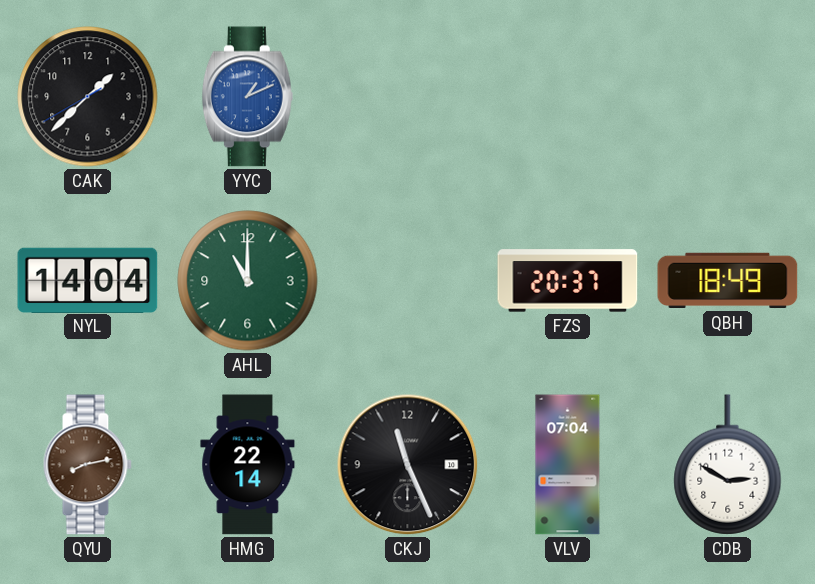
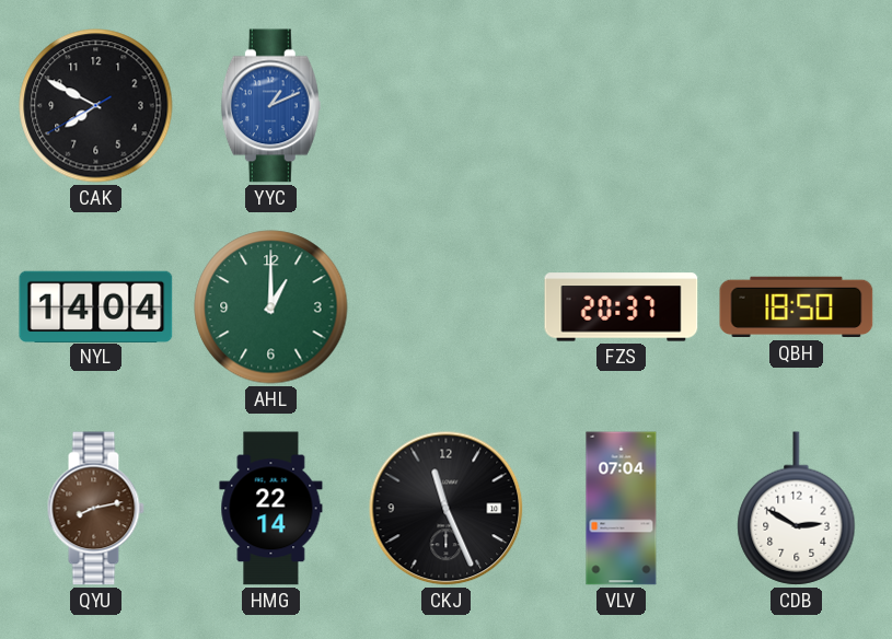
CAK: 1:37 -> 7:49 (96, 106)
AHL: 11:00 -> 1:00 (271, 307)
QBH: 18:49 -> 18:50 (797, 307)
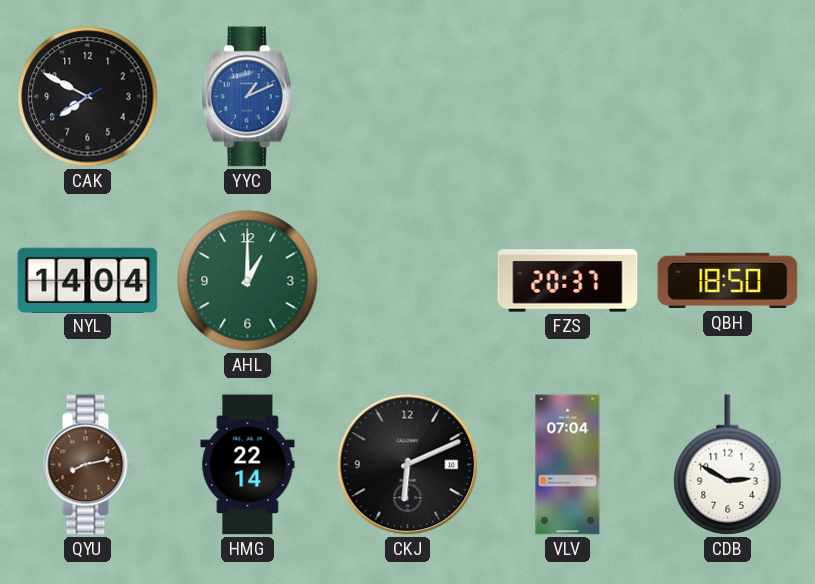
CKJ: 11:26 -> 6:11 (408, 465)
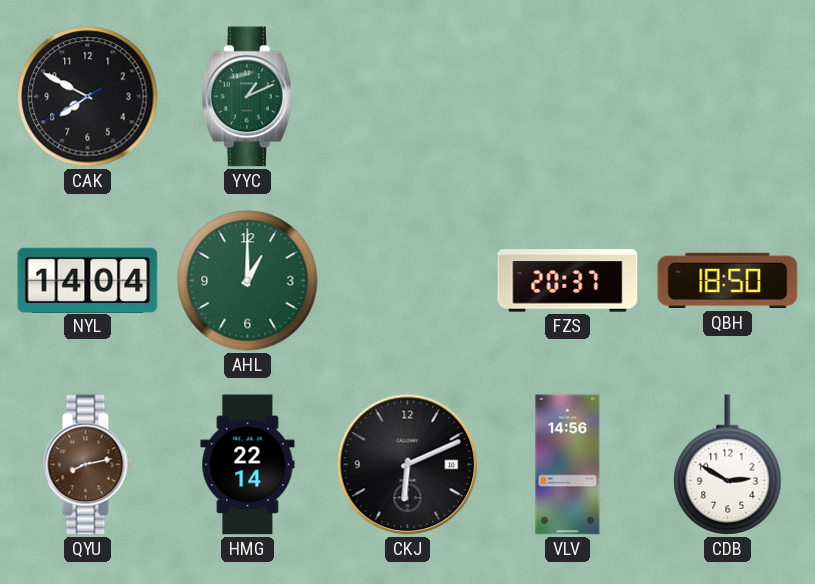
YYC dial: blue -> green (247, 97)
VLV: 07:04 -> 14:56 (568, 465)
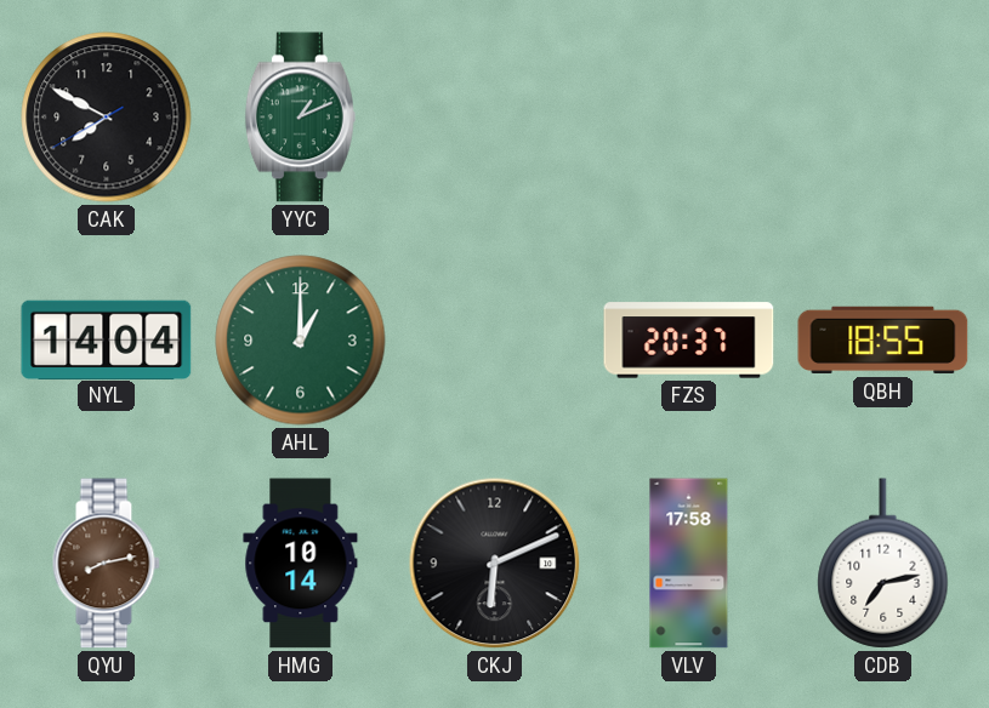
QBH: 18:50 -> 18:55 (883, 341)
HMG: 22:14 -> 10:14 (301, 564)
VLV: 14:56 -> 17:58 (689, 564)
CDB: 2:50 -> 7:13 (883, 564)
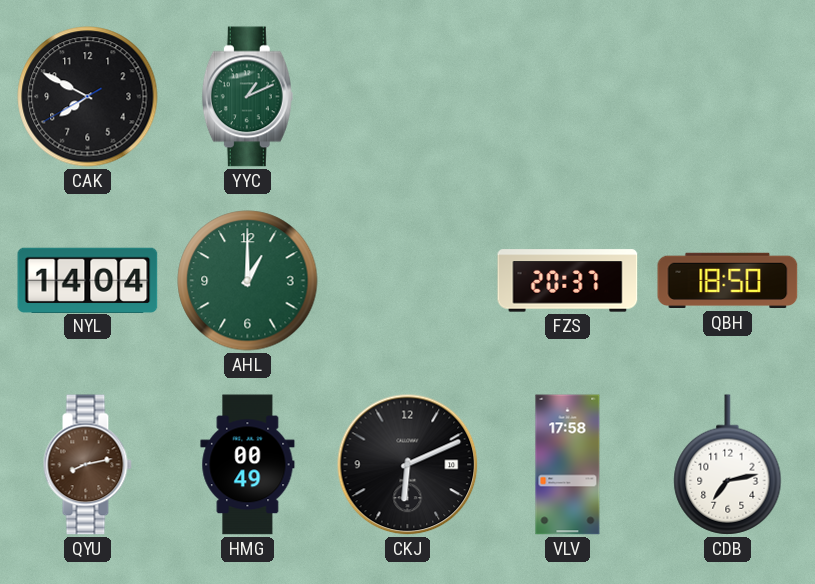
QBH: 18:55 -> 18:50 (728, 281)
HMG: 10:14 -> 00:49 (248, 465)
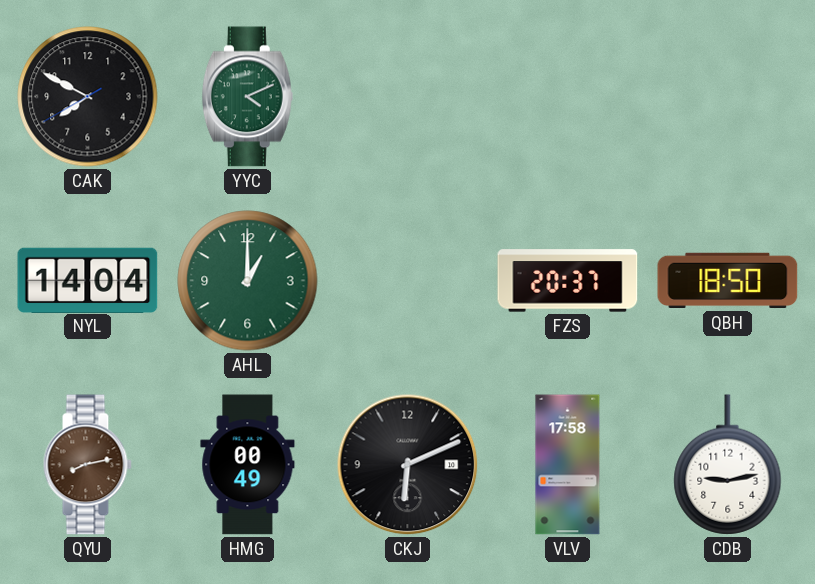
YYC: 1:11 -> 4:11 (247, 97)
CDB: 7:13 -> 9:13 (728, 465)
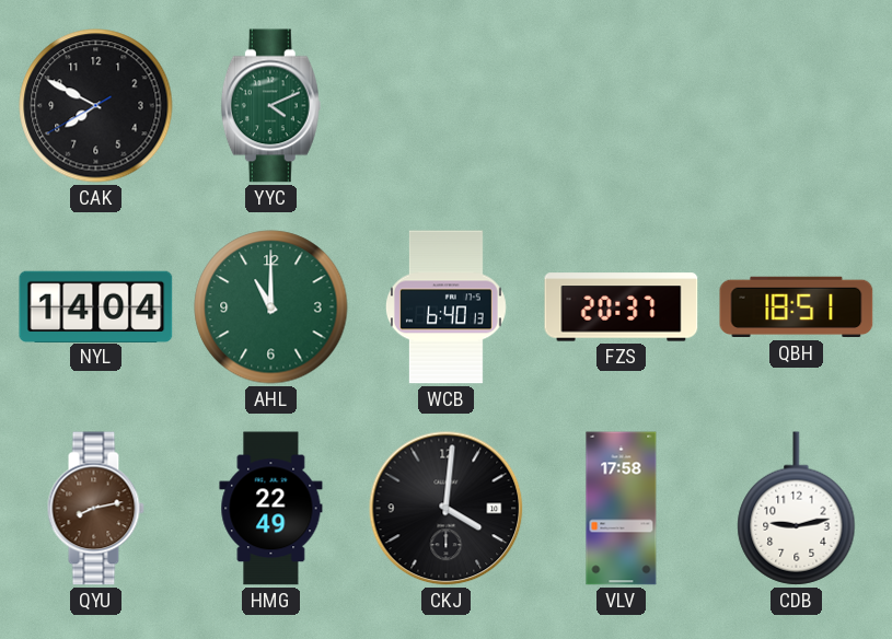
AHL: 1:00 -> 11:00 (271, 307)
WCB: none -> 6:40 (445, 307)
QBH: 18:50 -> 18:51 (797, 307)
HMG: 00:49 -> 22:49 (271, 509)
CKJ: 6:11 -> 4:01 (447, 509)
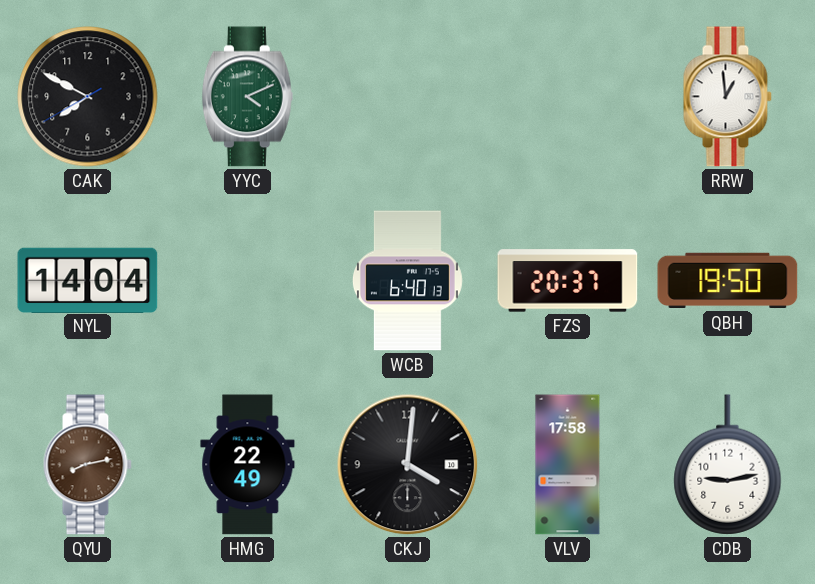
RRW: none -> 12:59 (727, 97)
AHL: 11:00 -> none (271, 307)
QBH: 18:51 -> 19:50 (728, 281)
